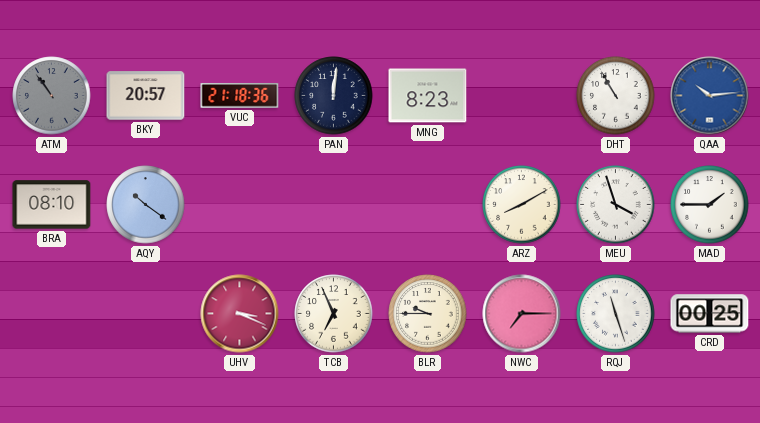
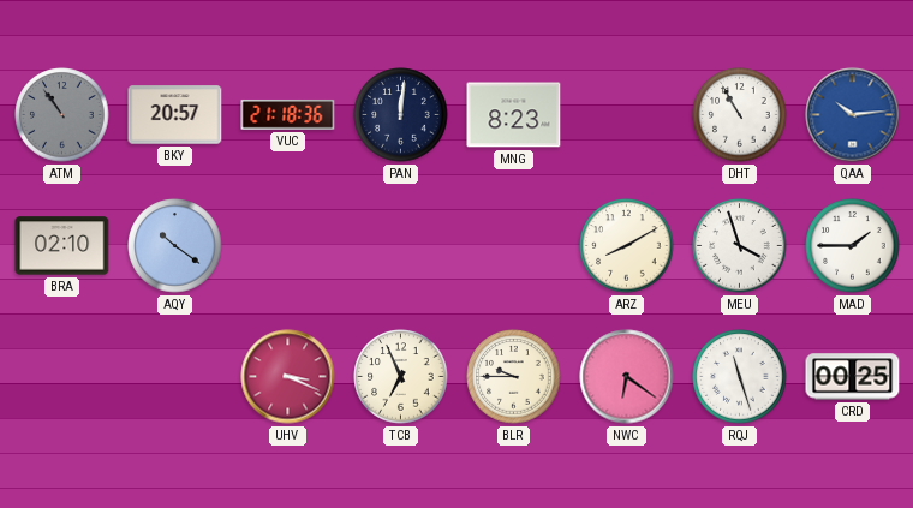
BRA: 08:10 -> 02:10 (62, 246)
NWC: 7:15 -> 6:21 (627, 377)
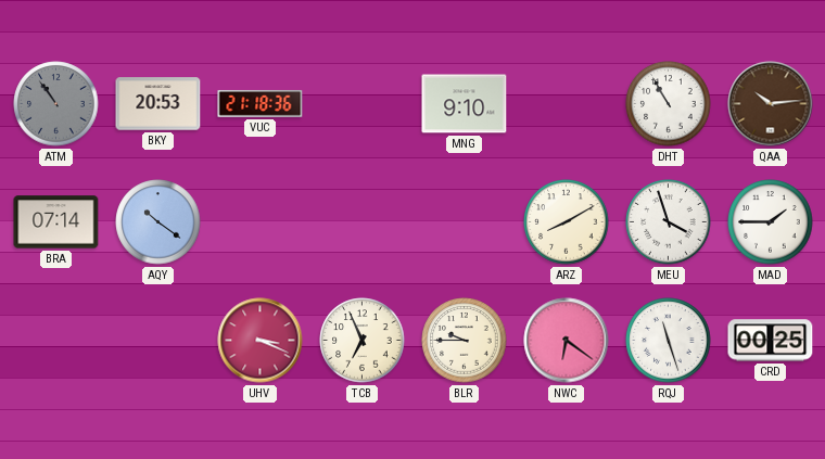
BKY: 20:57 -> 20:53 (158, 104)
PAN: 12:01 -> none (401, 115)
MNG: 8:23 -> 9:10 (465, 104)
QAA dial: blue -> brown (771, 104)
BRA: 02:10 -> 07:14 (56, 222)
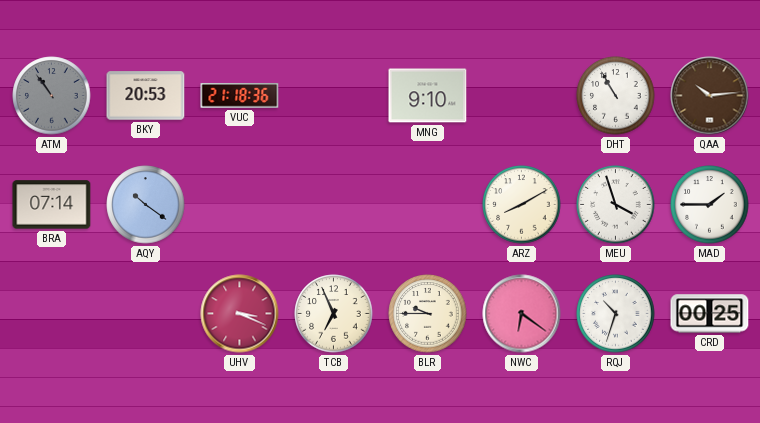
RQJ: 11:27 -> 10:33 (616, 314)
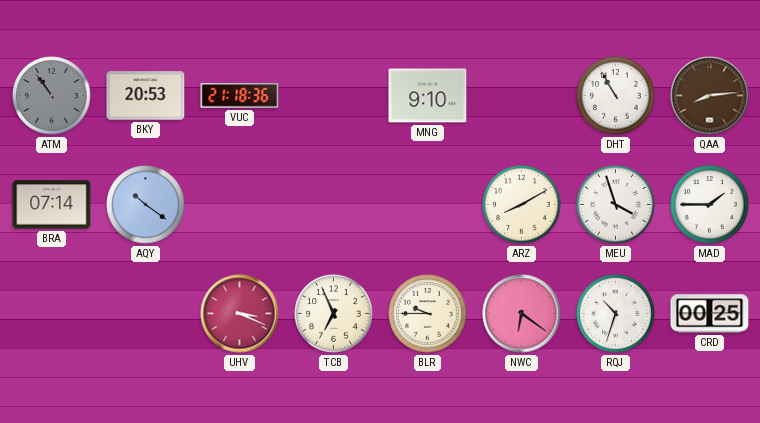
QAA: 10:14 -> 8:14 (710, 96)
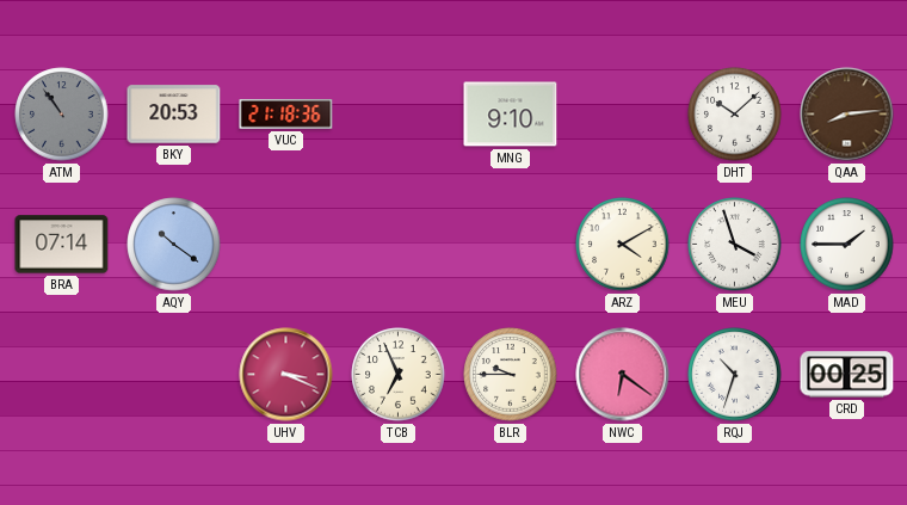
DHT: 10:55 -> 10:08 (735, 115)
ARZ: 8:10 -> 4:10 (623, 245)
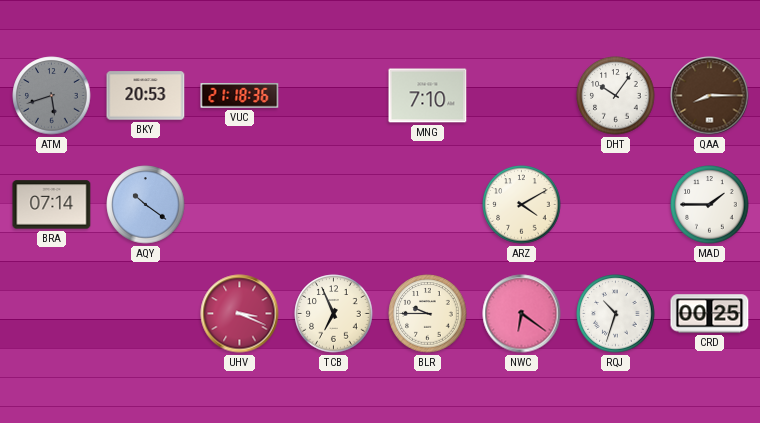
ATM: 10:54 -> 5:42 (52, 96)
MNG: 9:10 -> 7:10 (428, 96)
DHT: 10:08 -> 10:06 (616, 96)
QAA: 8:14 -> 8:15 (710, 96)
MEU: 3:57 -> none (735, 245)
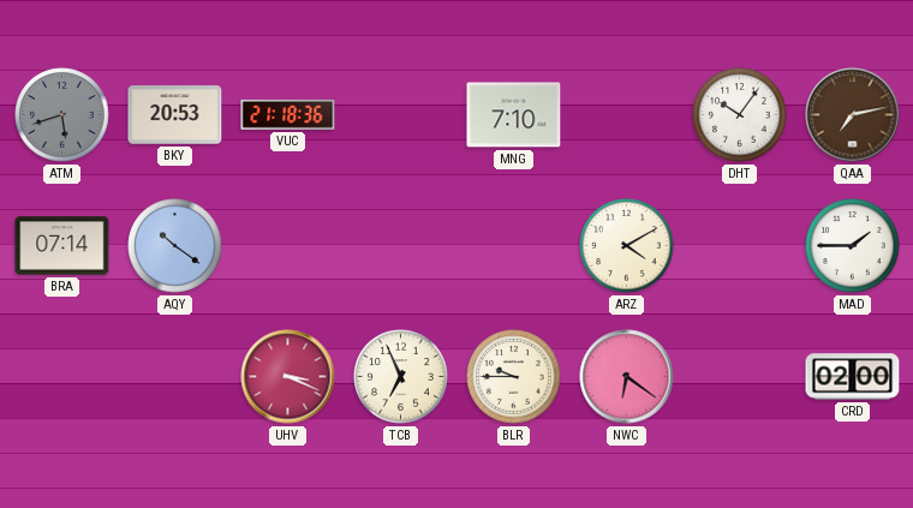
QAA: 8:15 -> 7:13 (853, 115)
RQJ: 10:33 -> none (616, 314)
CRD: 00:25 -> 02:00 (853, 377)
